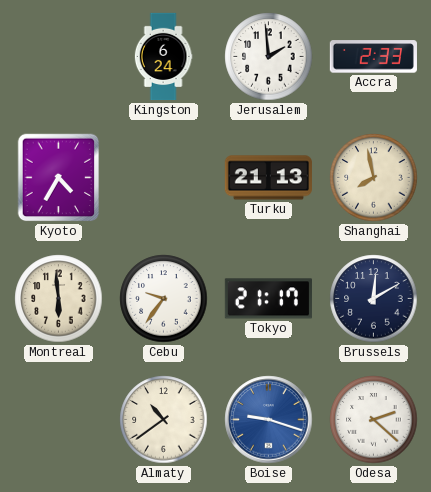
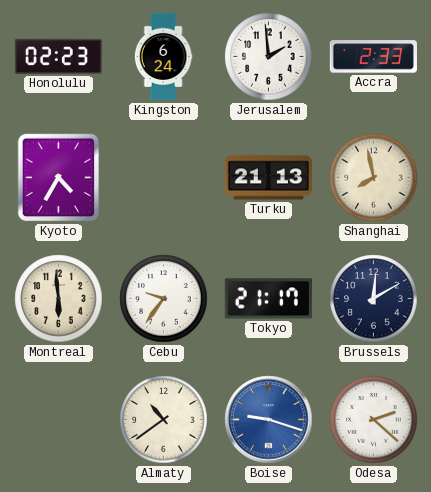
Honolulu: none -> 02:23 (58, 56)
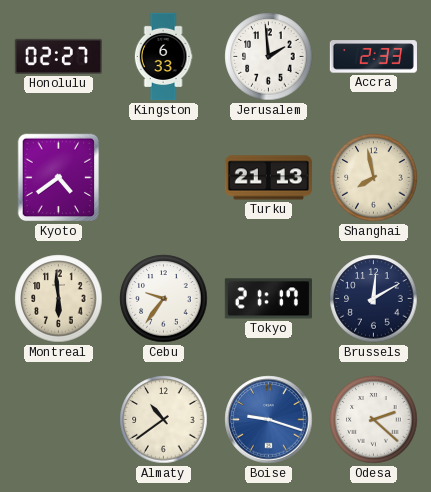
Honolulu: 02:23 -> 02:27 (58, 56)
Kingston: 6:24 -> 6:33 (163, 57)
Kyoto: 4:35 -> 4:39 (59, 178)
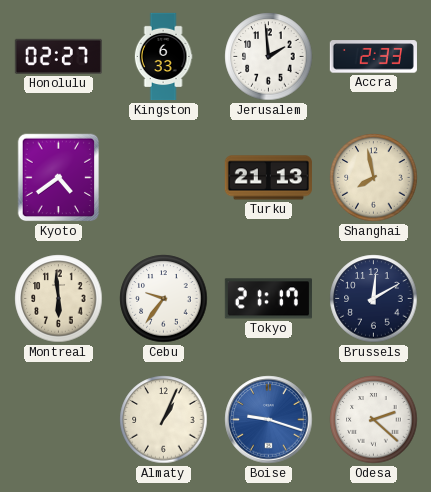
Almaty: 10:39 -> 1:04 (164, 420)
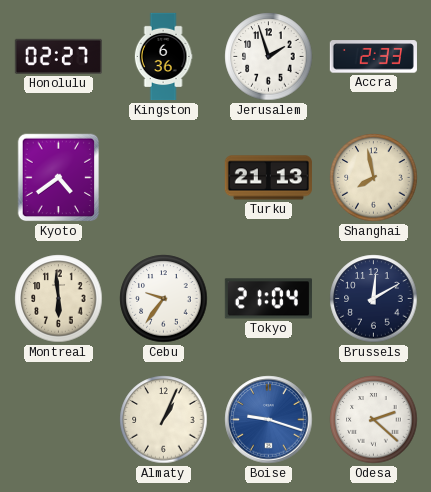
Kingston: 6:33 -> 6:36 (163, 57)
Jerusalem: 1:59 -> 1:57 (269, 57)
Tokyo: 21:17 -> 21:04 (268, 299)
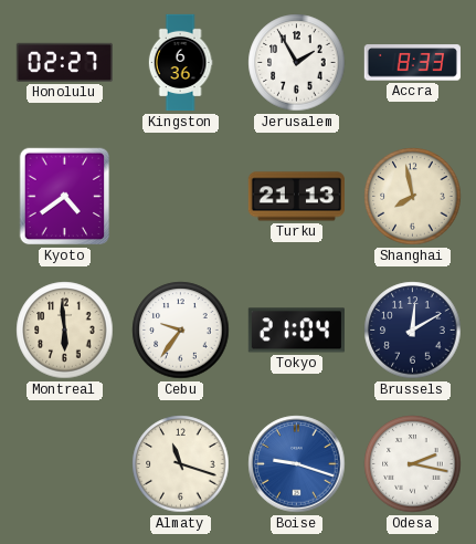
Jerusalem: 1:57 -> 1:55 (297, 63)
Accra: 2:33 -> 8:33 (412, 63)
Almaty: 1:04 -> 11:18 (181, 464)
Odesa: 2:22 -> 2:17 (413, 464)
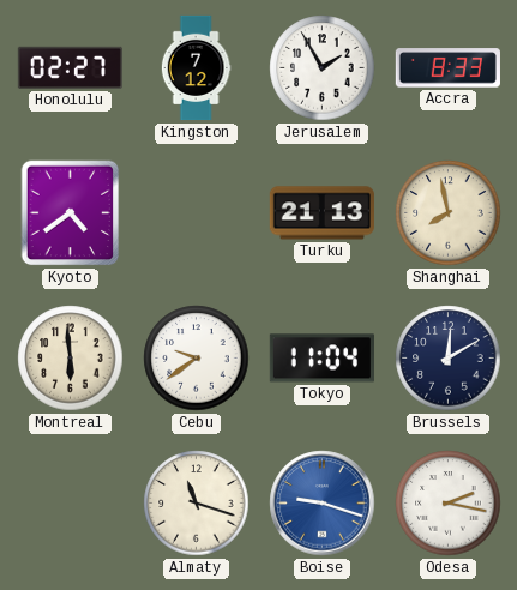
Kingston: 6:36 -> 7:12 (196, 68)
Cebu: 9:36 -> 9:39 (197, 359)
Tokyo: 21:04 -> 11:04 (321, 359)
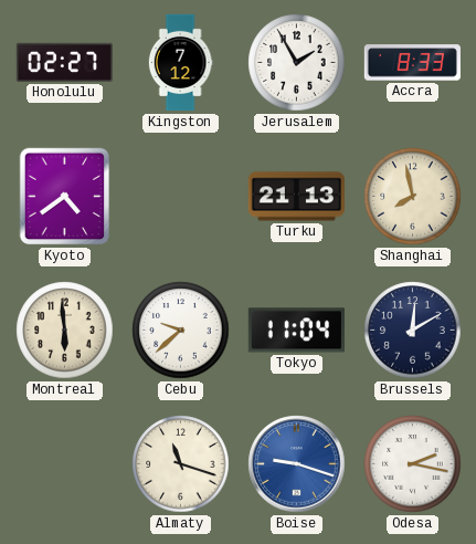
Cebu: 9:39 -> 9:38 (181, 331)
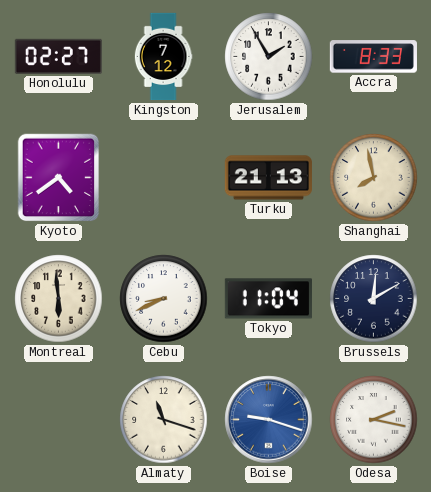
Cebu: 9:38 -> 8:41 (164, 299)
